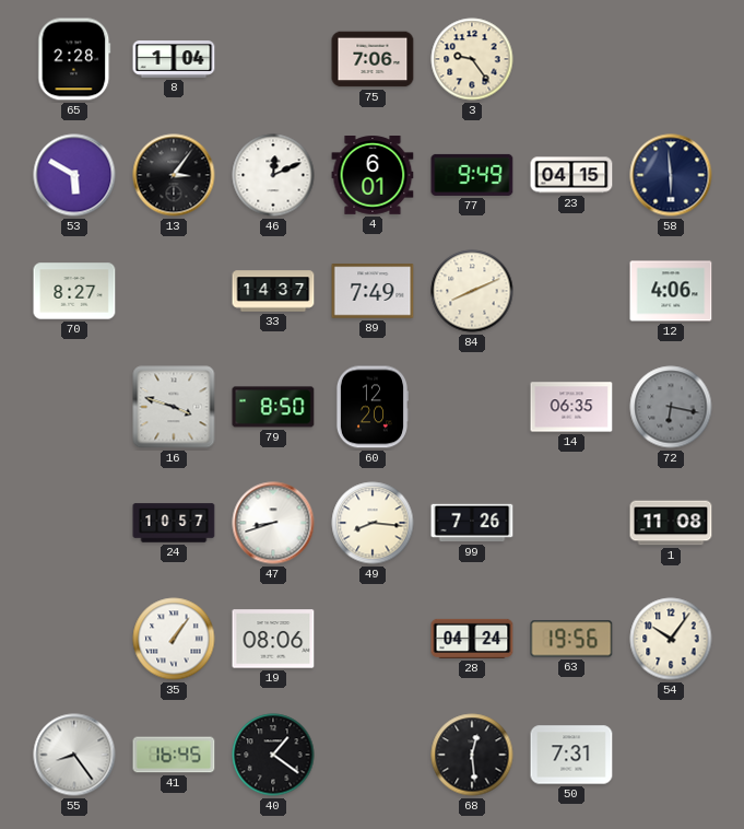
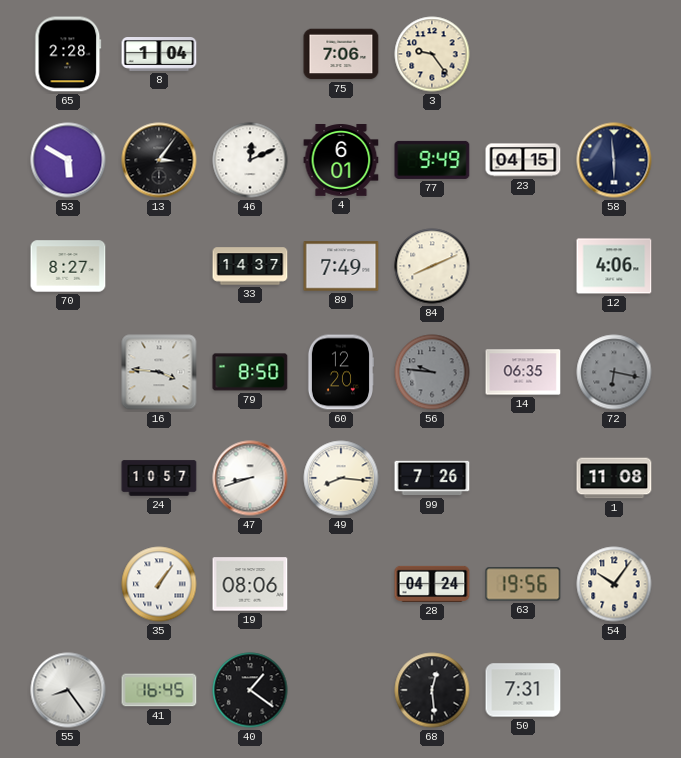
16: 3:48 -> 3:46 (159, 372)
56: none -> 9:46 (432, 372)
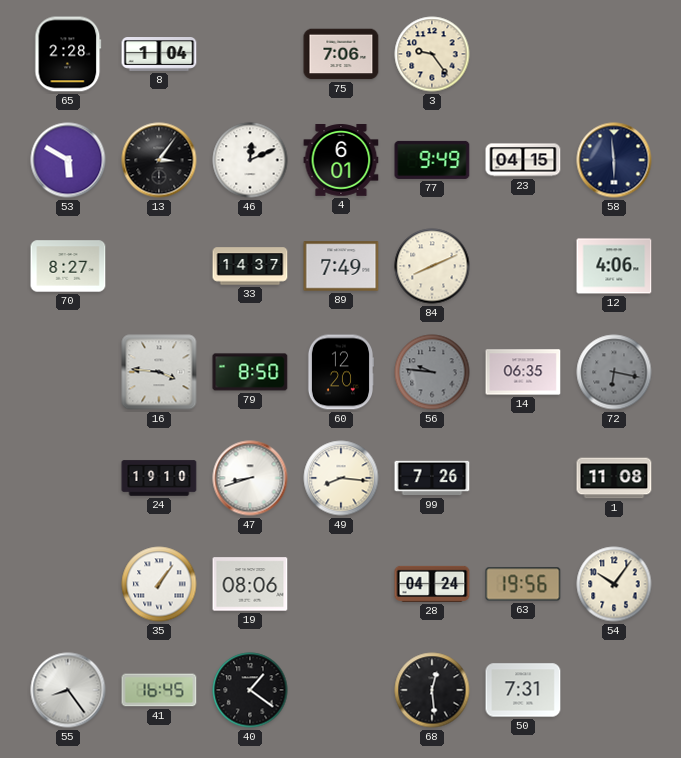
24: 10:57 -> 19:10 (159, 478)
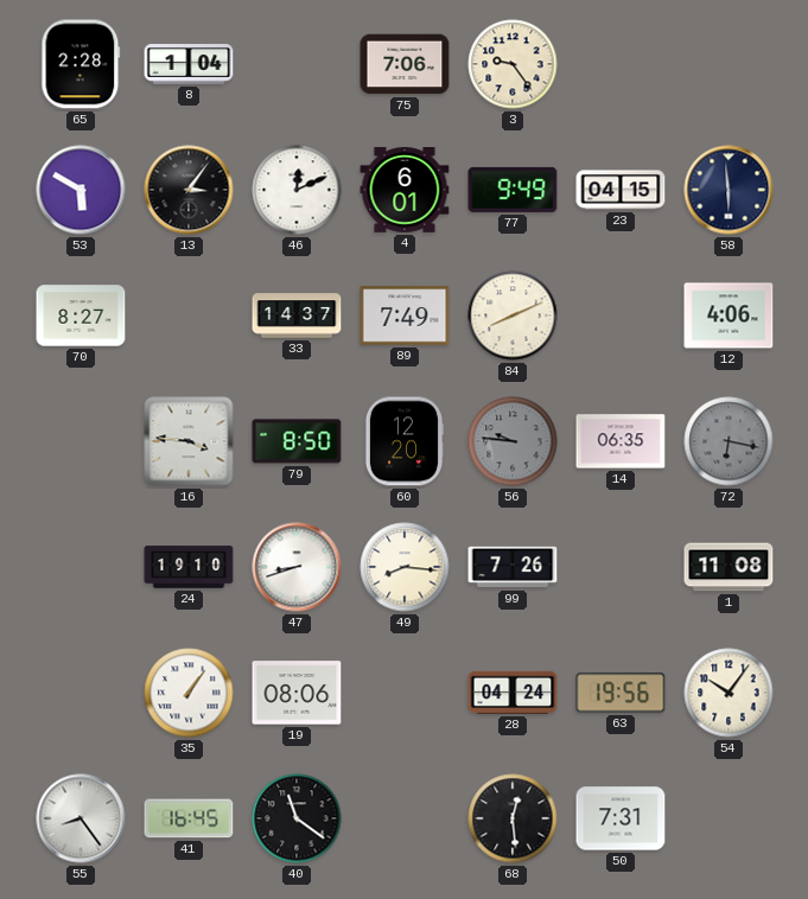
40: 1:21 -> 11:21 (297, 818)
